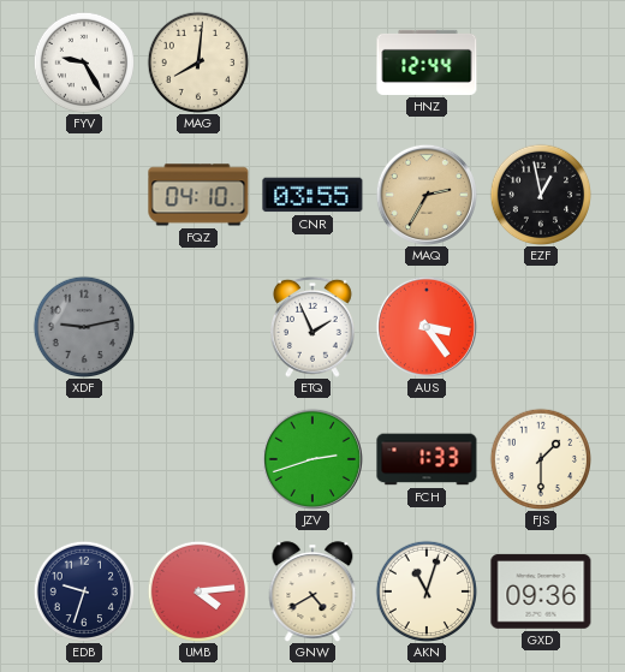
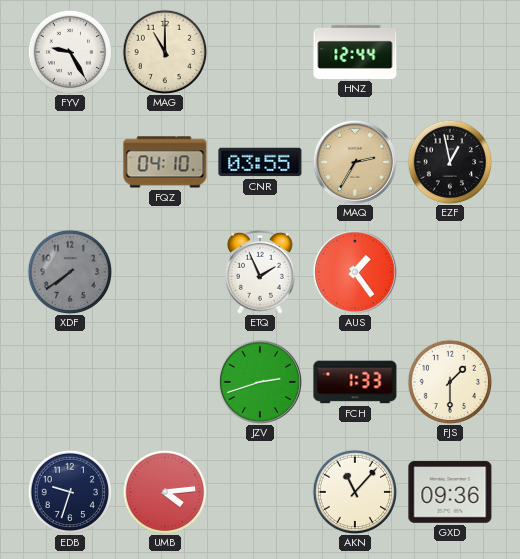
MAG: 8:01 -> 11:00 (164, 51)
XDF: 9:13 -> 7:39 (69, 271)
AUS: 3:24 -> 1:24 (355, 272)
GNW: 4:40 -> none (312, 591)
AKN: 11:03 -> 11:07 (354, 491)
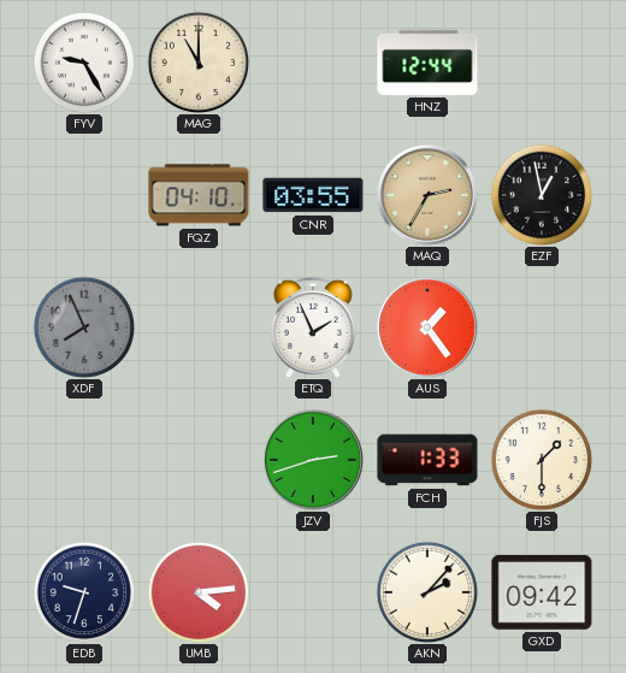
XDF: 7:39 -> 7:56 (83, 326)
AKN: 11:07 -> 2:07 (426, 591)
GXD: 09:36 -> 09:42 (542, 592)
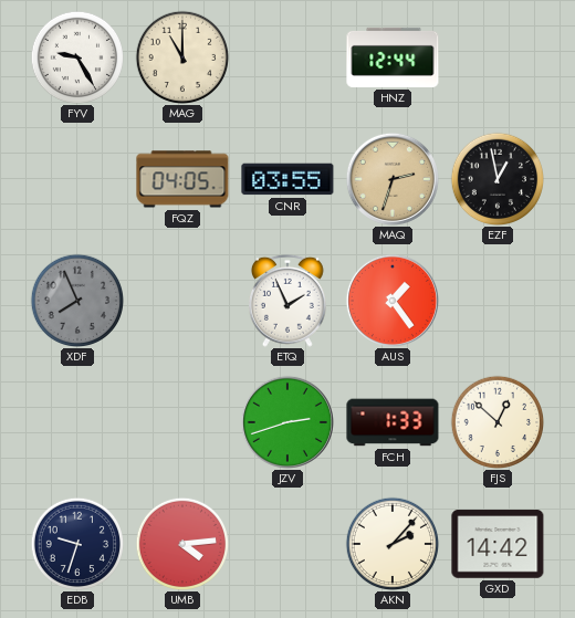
FQZ: 04:10 -> 04:05 (182, 179)
MAQ: 2:35 -> 2:33 (393, 179)
FJS: 1:30 -> 12:52 (496, 421)
GXD: 09:42 -> 14:42 (498, 544)
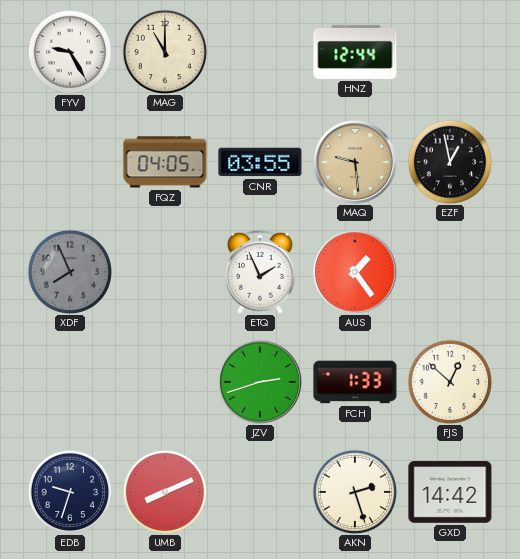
MAQ: 2:33 -> 9:29 (355, 162)
UMB: 4:14 -> 8:11 (164, 491)
AKN: 2:07 -> 2:27 (354, 491)
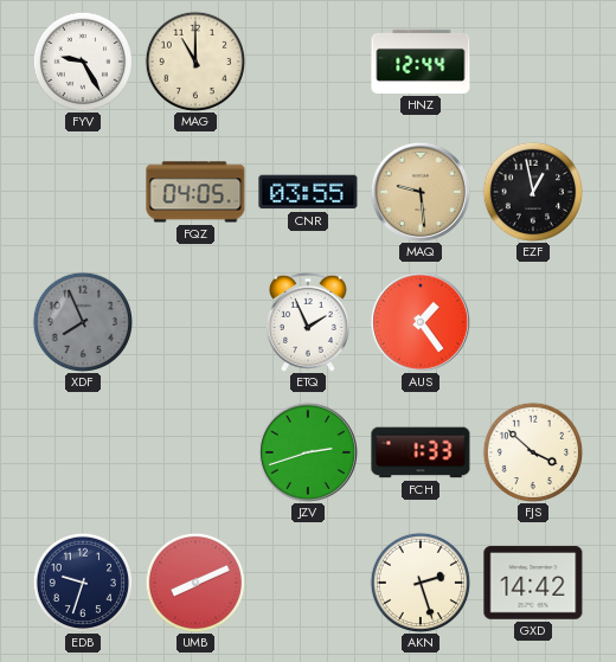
FJS: 12:52 -> 3:52 (532, 451)
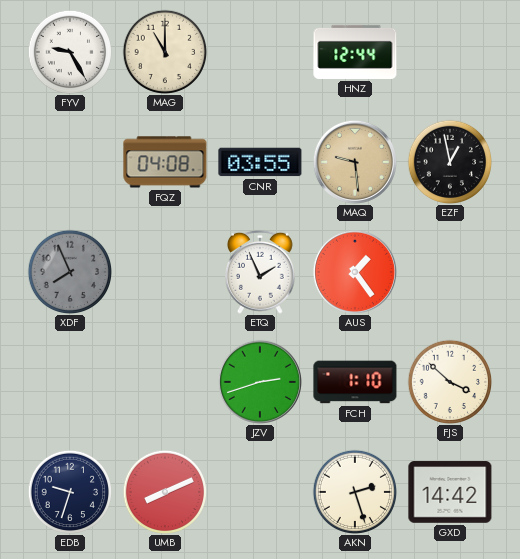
FQZ: 04:05 -> 04:08 (165, 162)
FCH: 1:33 -> 1:10 (355, 382)
